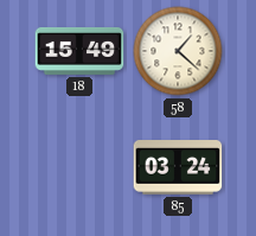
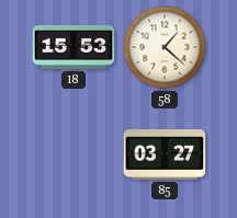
18: 15:49 -> 15:53 (74, 47)
85: 03:24 -> 03:27 (165, 156)
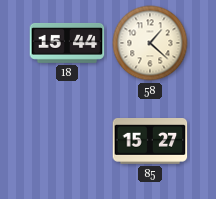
18: 15:53 -> 15:44 (67, 43)
85: 03:27 -> 15:27 (150, 142)
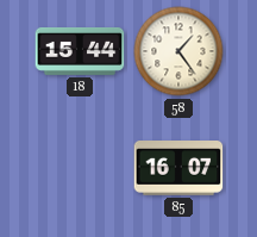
58: 1:22 -> 1:24 (178, 51)
85: 15:27 -> 16:07 (178, 169)
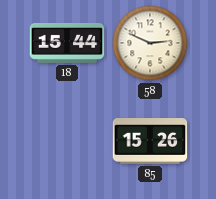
58: 1:24 -> 2:49 (150, 43)
85: 16:07 -> 15:26 (150, 142)
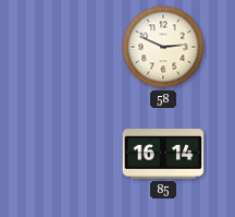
18: 15:44 -> none (67, 43)
85: 15:26 -> 16:14 (163, 155)
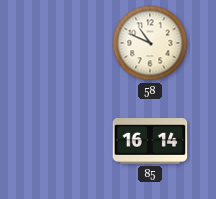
58: 2:49 -> 10:49 (150, 43)
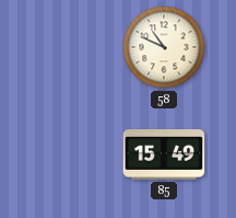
85: 16:14 -> 15:49 (164, 156)
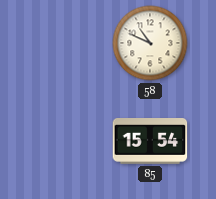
85: 15:49 -> 15:54 (150, 142)
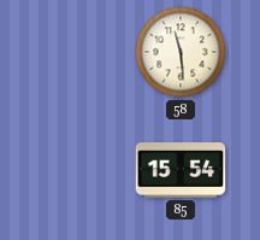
58: 10:49 -> 11:29 (181, 52)
